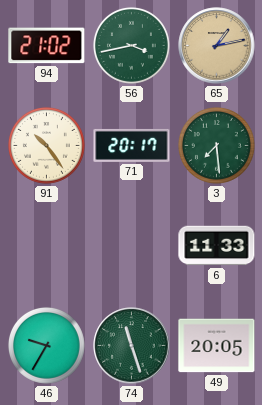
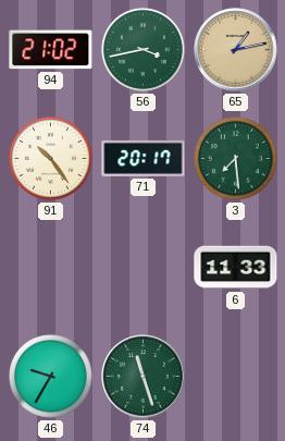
49: 20:05 -> none (217, 346)
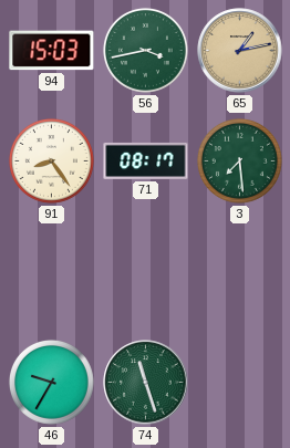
94: 21:02 -> 15:03 (52, 51)
91: 10:24 -> 8:24 (51, 160)
71: 20:17 -> 08:17 (146, 160)
6: 11:33 -> none (236, 268)
